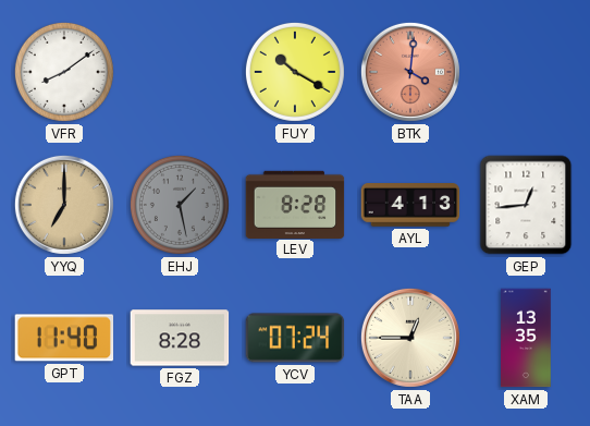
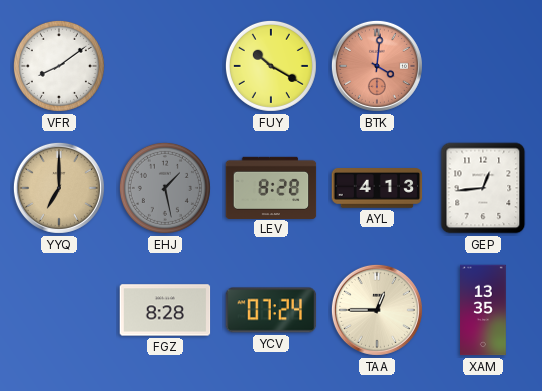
GPT: 11:40 -> none (64, 338)
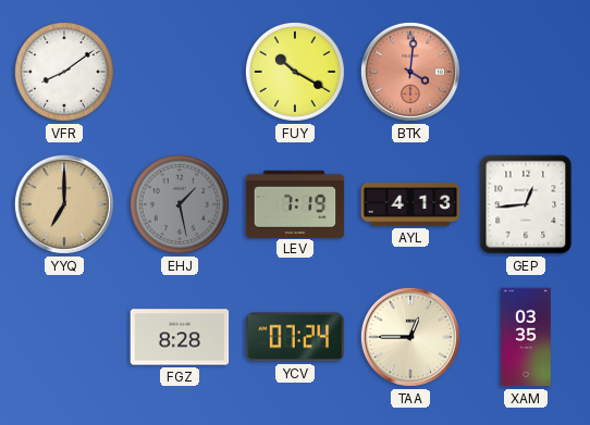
LEV: 8:28 -> 7:19 (295, 203)
XAM: 13:35 -> 03:35 (527, 337)
